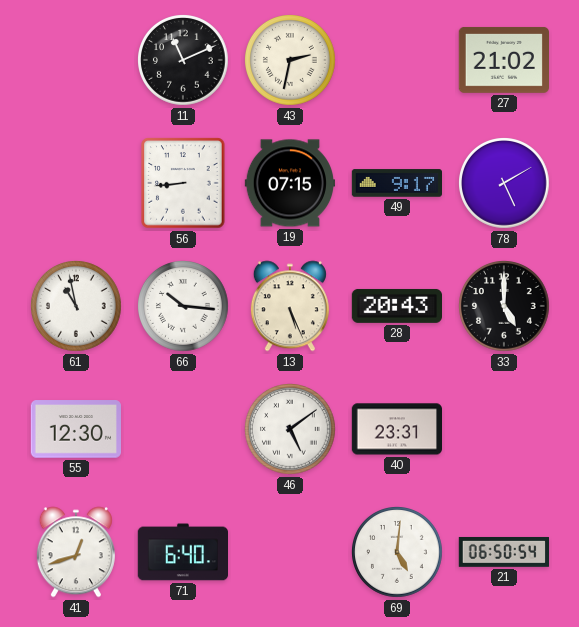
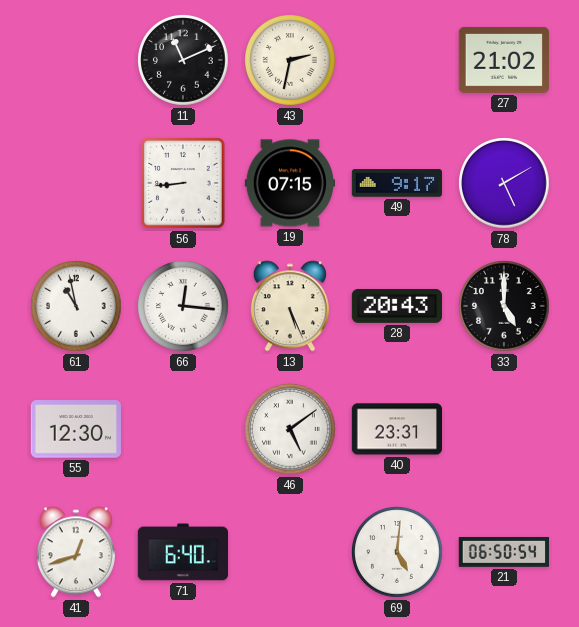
66: 10:16 -> 12:16 (184, 307)
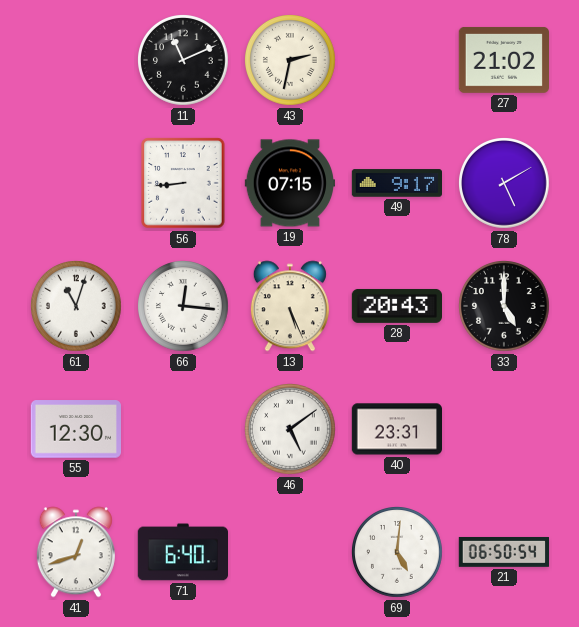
61: 10:58 -> 11:03 (77, 307)
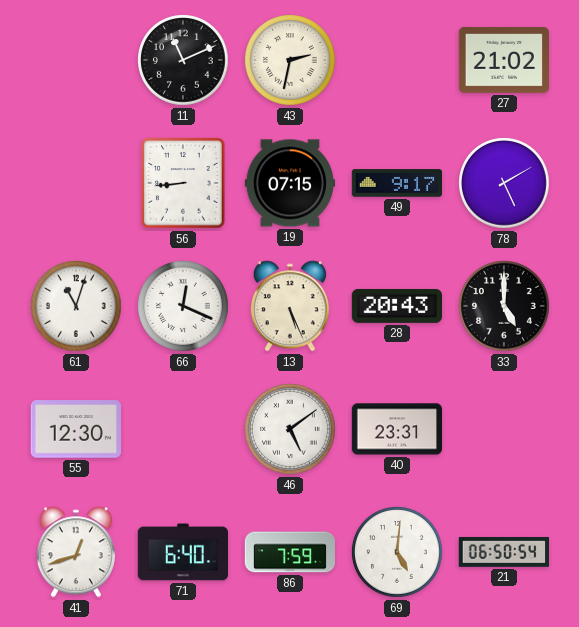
66: 12:16 -> 12:19 (184, 307)
86: none -> 7:59 (290, 552)
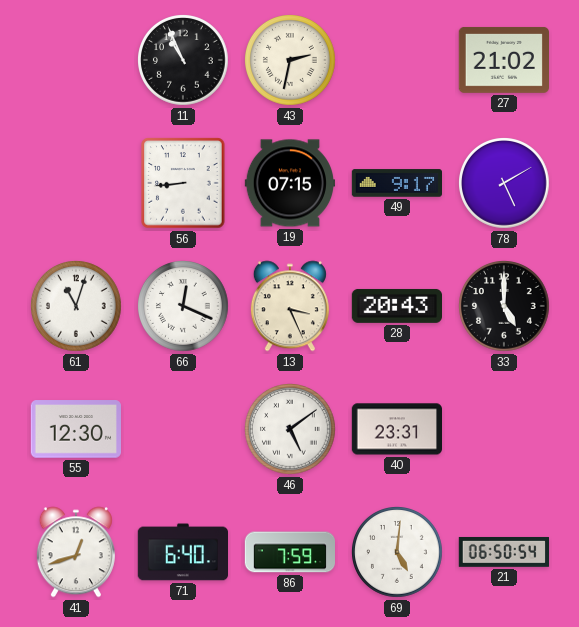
11: 11:11 -> 10:56 (184, 61)
13: 5:26 -> 3:26 (290, 306)
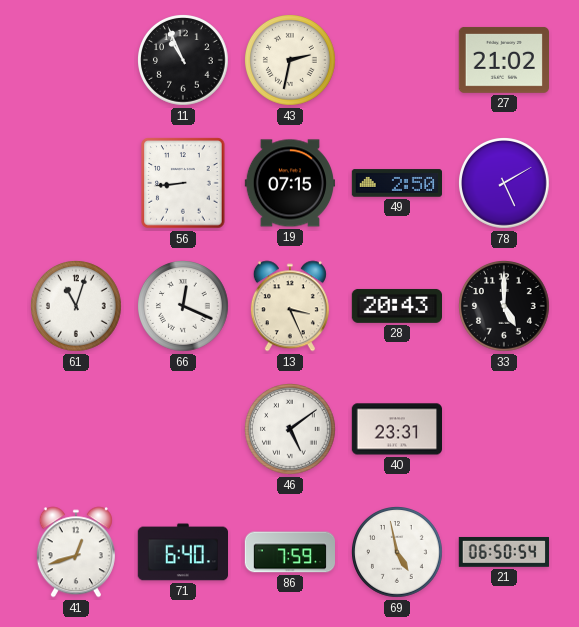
49: 9:17 -> 2:50 (396, 183)
55: 12:30 -> none (75, 429)
69: 5:01 -> 4:58 (398, 553)
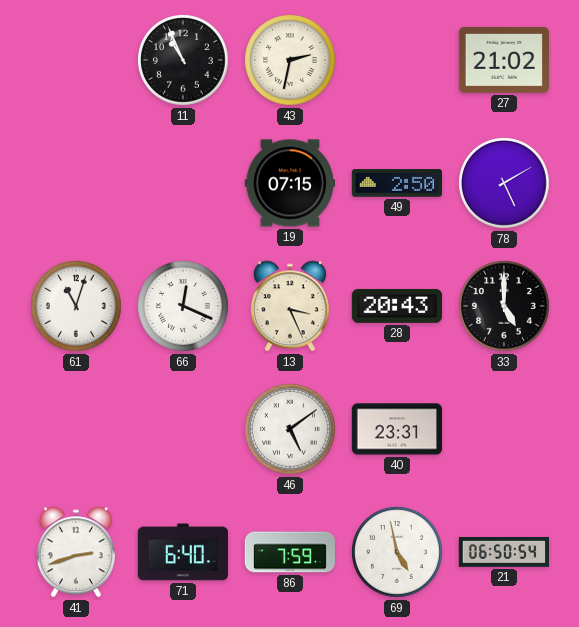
56: 8:44 -> none (183, 183)
41: 12:42 -> 2:42 (76, 552)
